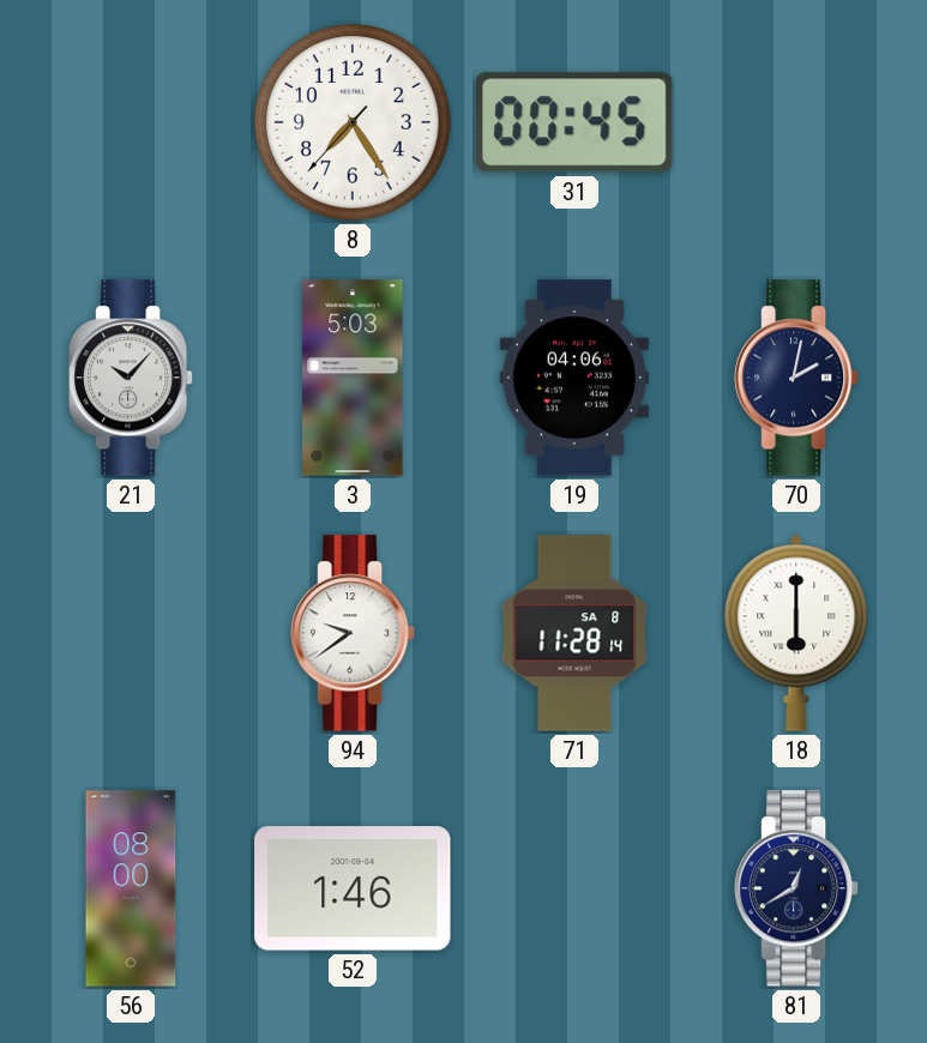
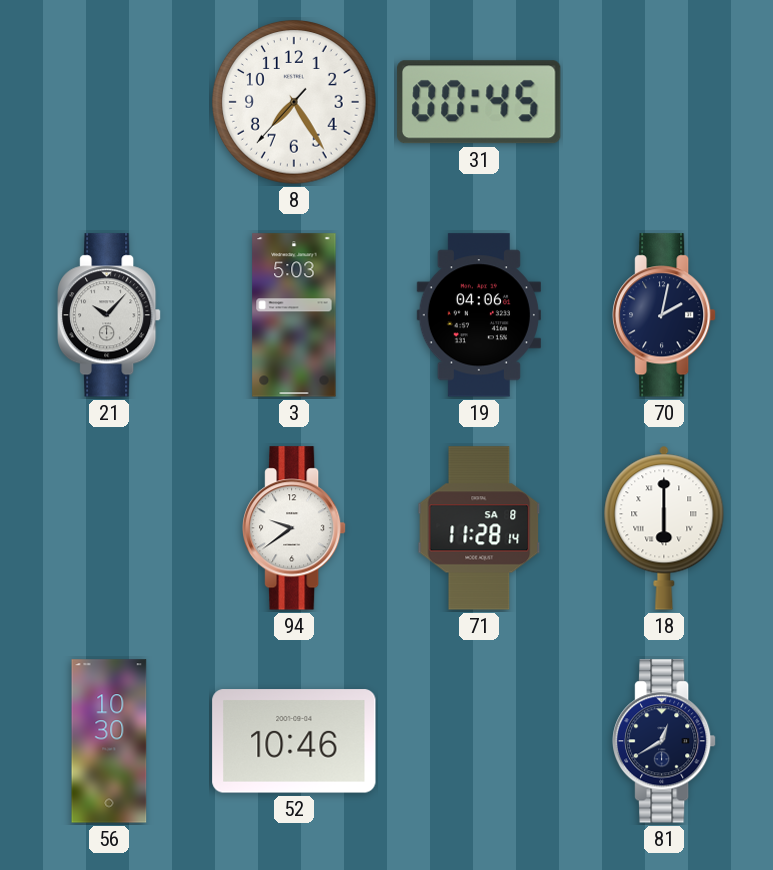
56: 08:00 -> 10:30 (109, 741)
52: 1:46 -> 10:46 (294, 741)
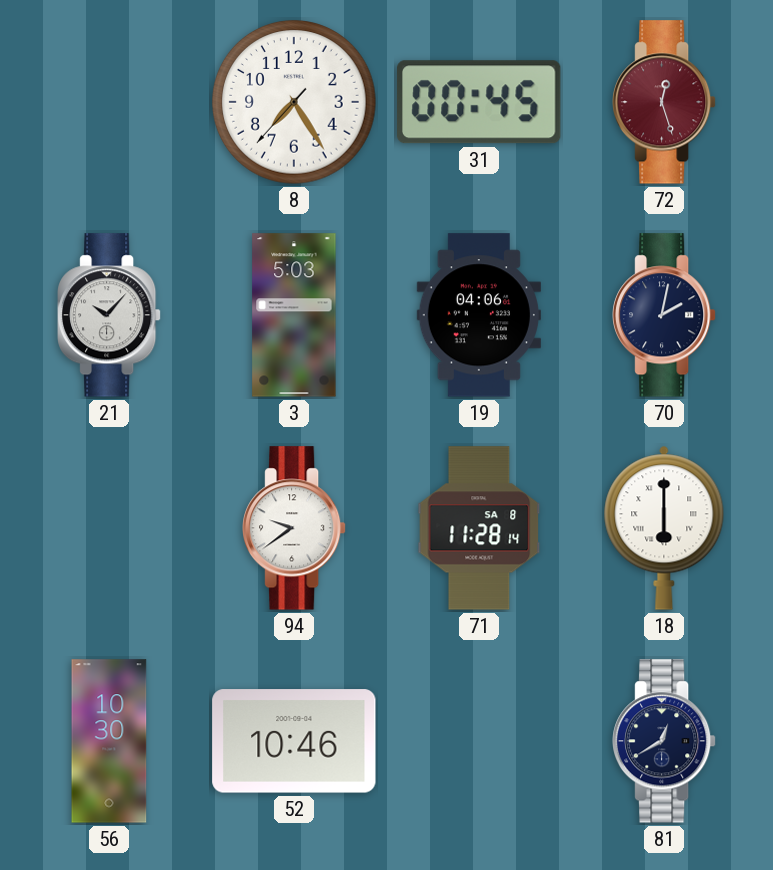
72: none -> 12:27 (665, 102)
